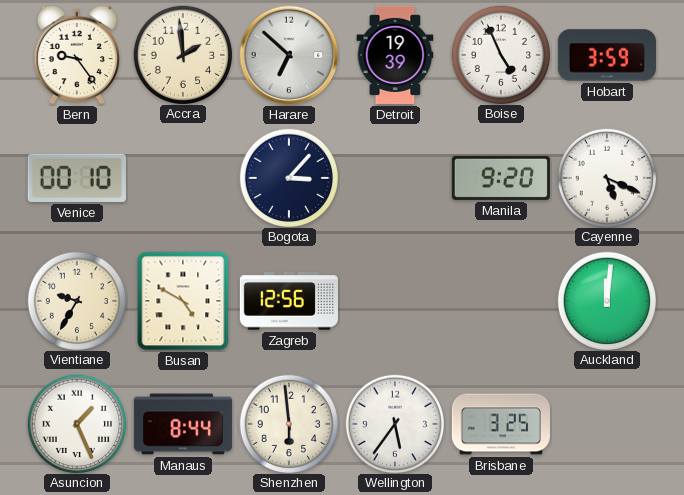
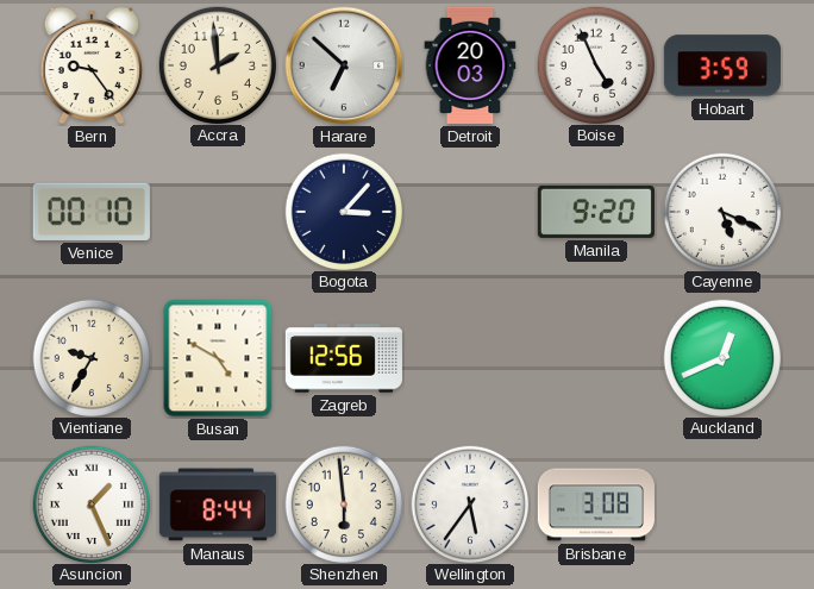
Detroit: 19:39 -> 20:03 (470, 65)
Auckland: 12:01 -> 12:41 (721, 357)
Brisbane: 3:25 -> 3:08 (596, 505)
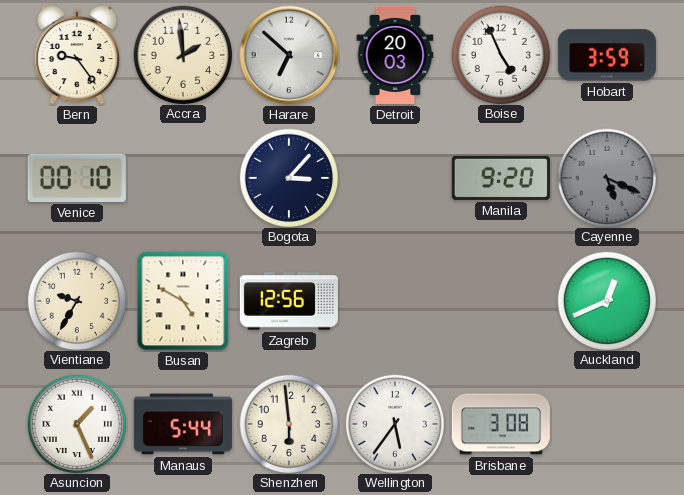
Cayenne dial: white -> grey (606, 177)
Manaus: 8:44 -> 5:44 (183, 424)
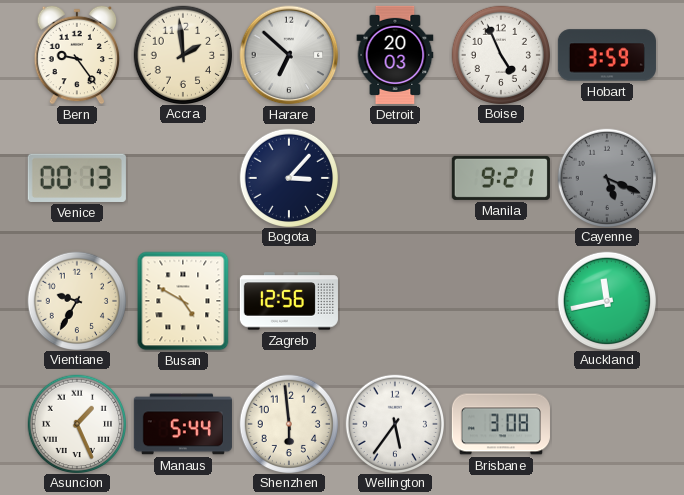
Venice: 00:10 -> 00:13 (77, 178)
Manila: 9:20 -> 9:21 (501, 178)
Auckland: 12:41 -> 11:43 (606, 300)
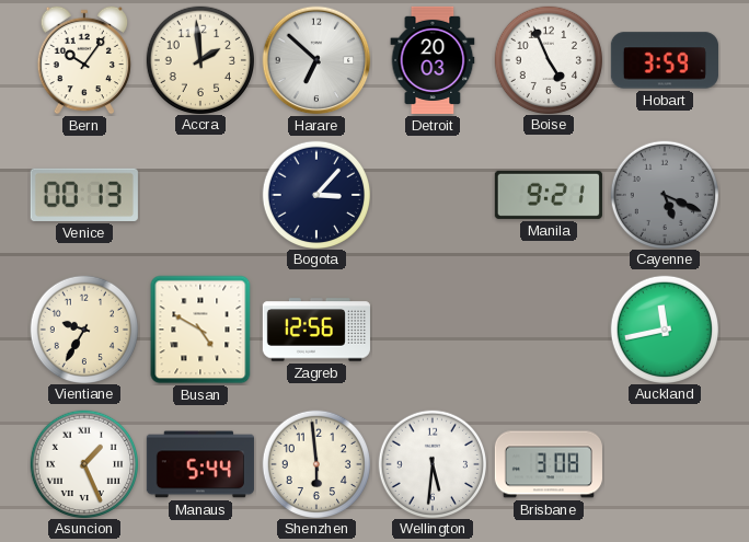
Bern: 9:24 -> 10:06 (84, 60)
Wellington: 5:36 -> 5:31 (431, 463)
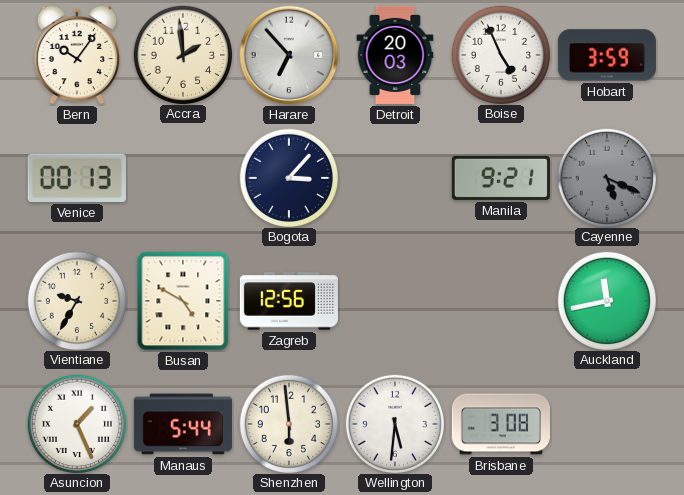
Harare: 6:52 -> 6:53 (289, 55)
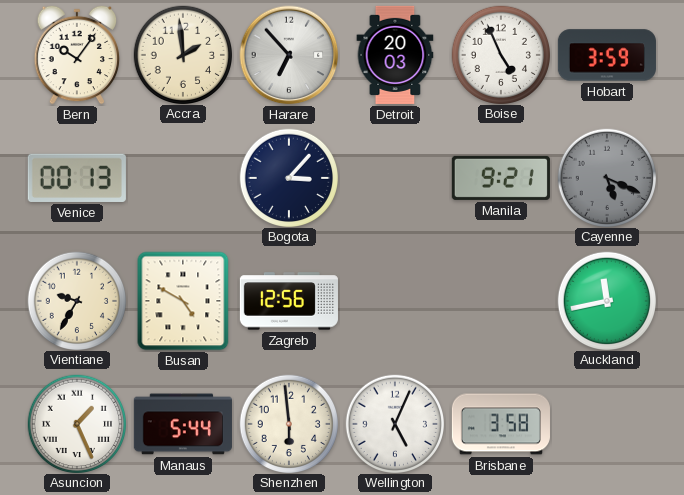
Wellington: 5:31 -> 5:04 (394, 423)
Brisbane: 3:08 -> 3:58 (501, 424)
